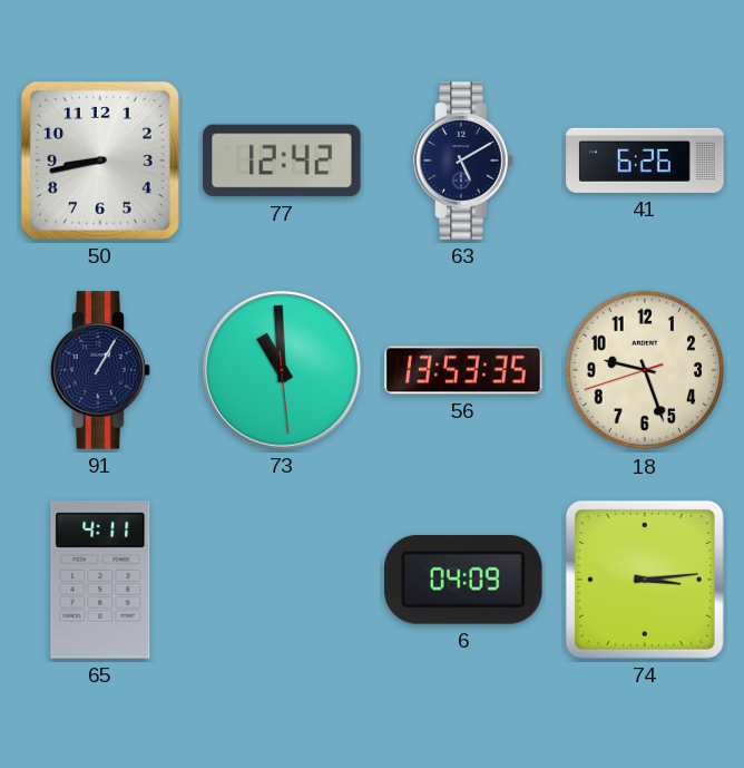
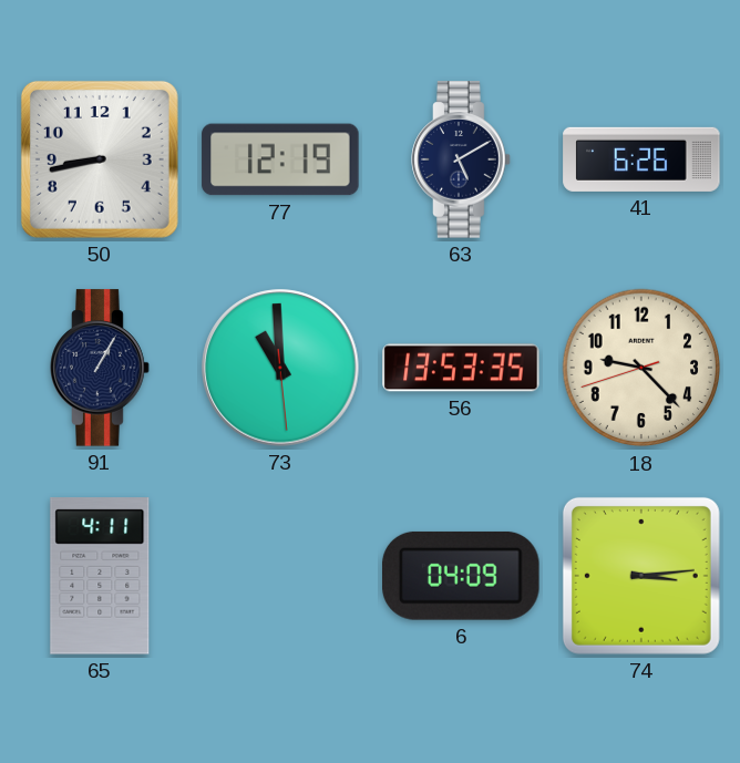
77: 12:42 -> 12:19 (280, 159)
18: 9:26 -> 9:22 (641, 368)
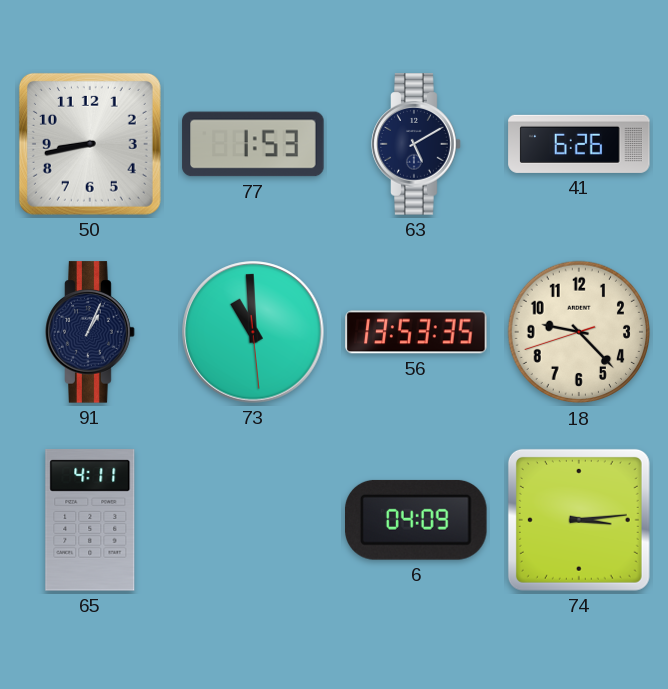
77: 12:19 -> 1:53 (253, 144)
91: 1:05 -> 1:04 (90, 332)
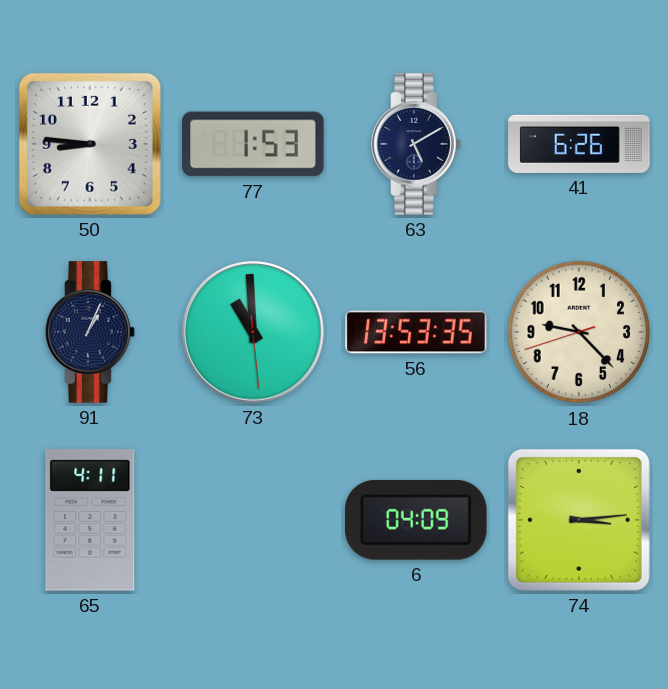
50: 8:43 -> 8:46 (90, 144)
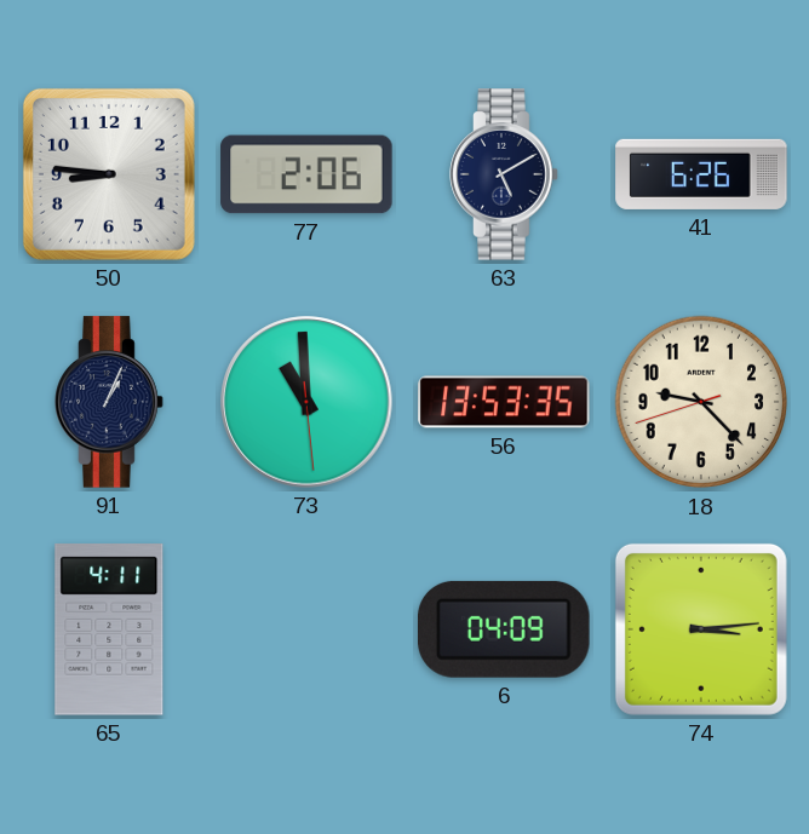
77: 1:53 -> 2:06 (306, 174)
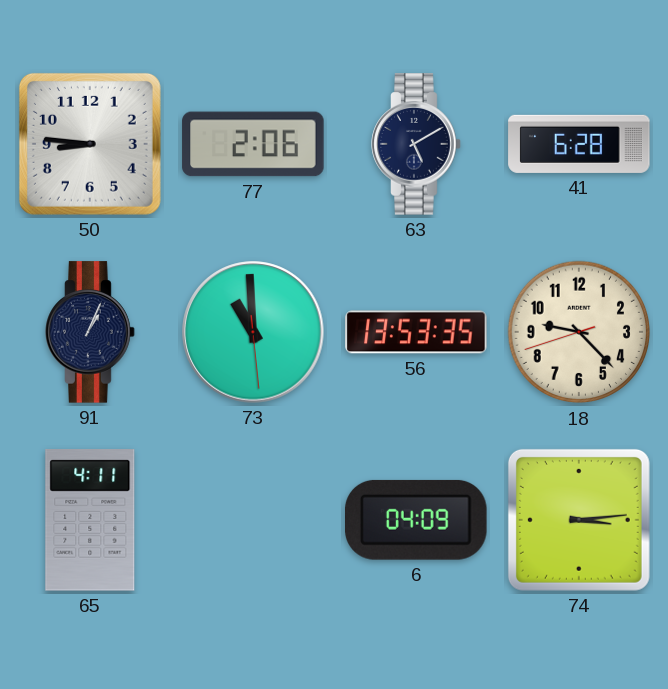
41: 6:26 -> 6:28 (579, 144)
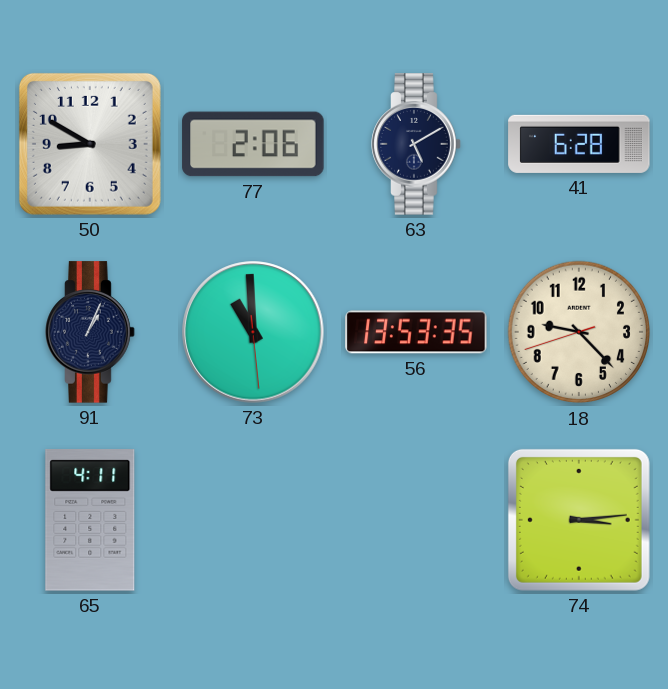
50: 8:46 -> 8:50 (90, 144)
6: 04:09 -> none (417, 520)
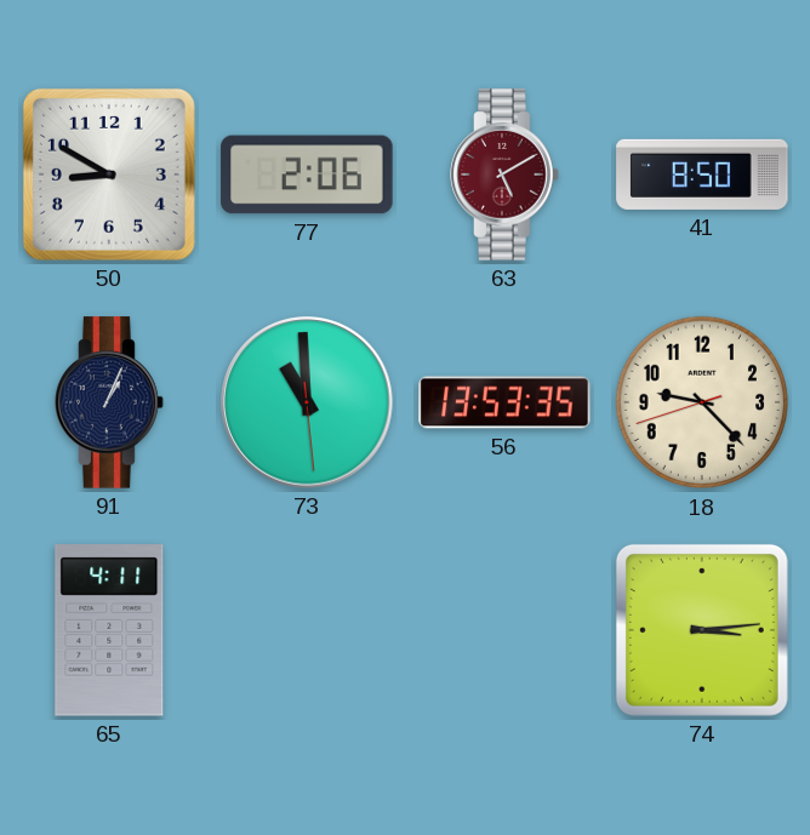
63 dial: navy -> burgundy (504, 175)
41: 6:28 -> 8:50 (702, 175)
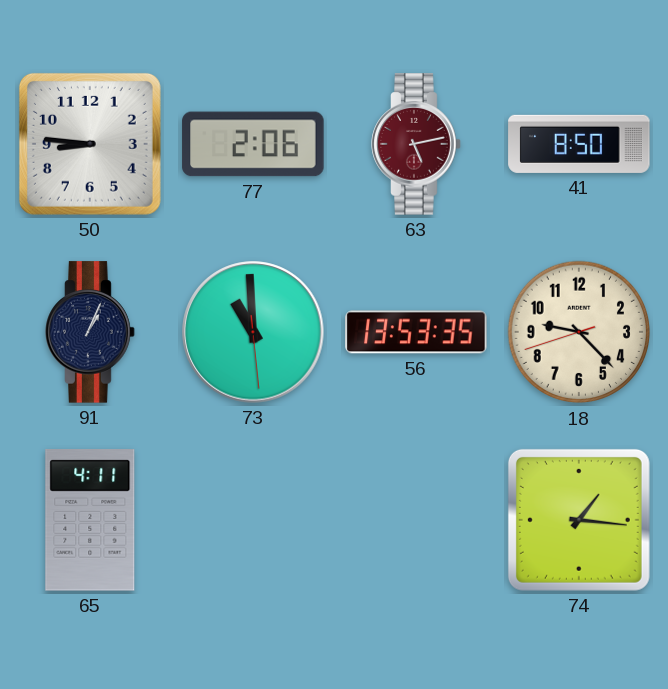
50: 8:50 -> 8:46 (90, 144)
63: 5:10 -> 5:13 (416, 144)
74: 3:14 -> 1:16 (579, 520)
